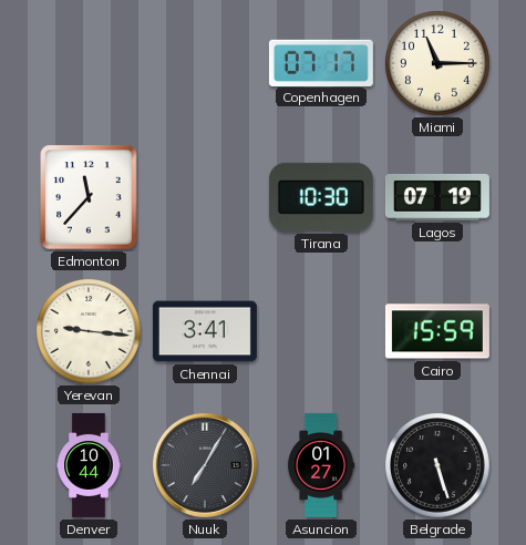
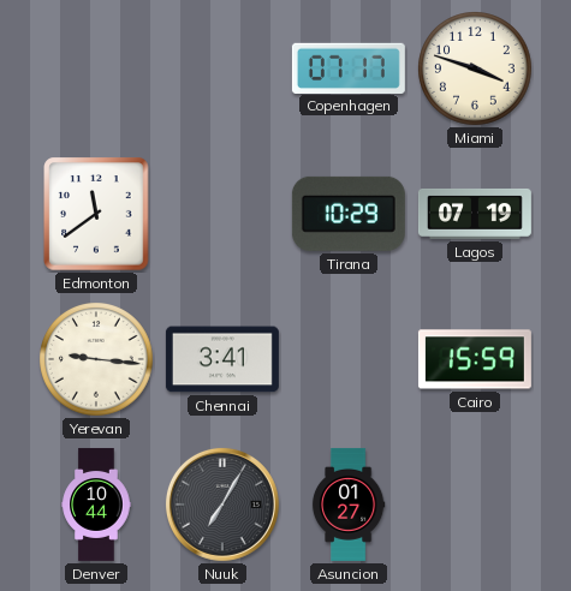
Miami: 11:15 -> 3:48 (476, 70)
Edmonton: 11:37 -> 11:39 (96, 214)
Tirana: 10:30 -> 10:29 (349, 214)
Belgrade: 5:27 -> none (439, 466)
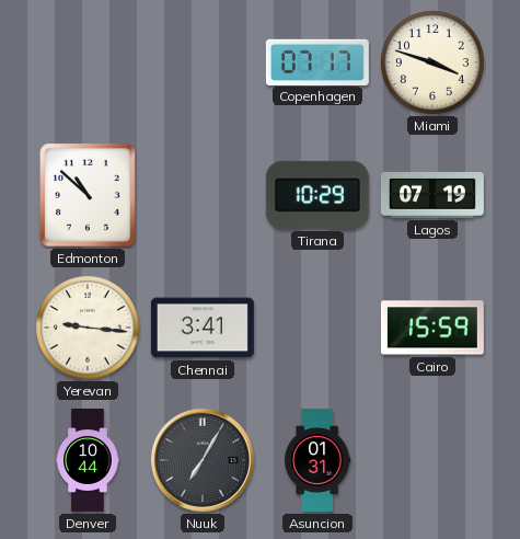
Edmonton: 11:39 -> 10:52 (88, 195)
Asuncion: 01:27 -> 01:31 (317, 460)
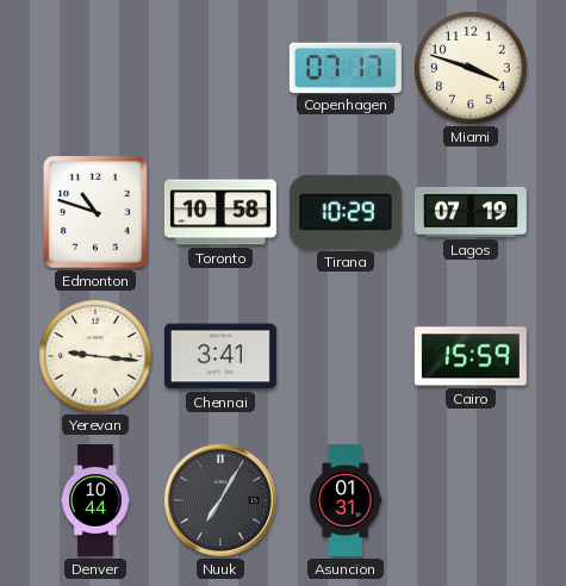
Edmonton: 10:52 -> 10:48 (95, 212)
Toronto: none -> 10:58 (220, 212)
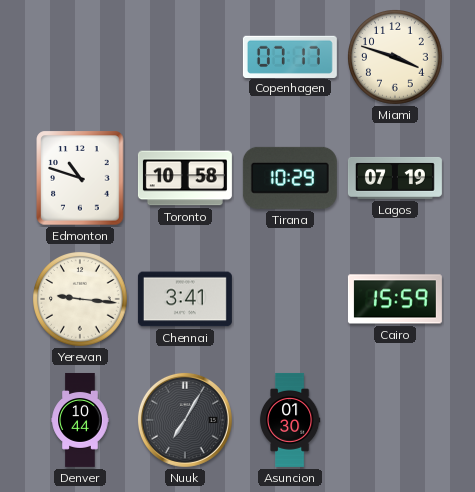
Asuncion: 01:31 -> 01:30 (290, 420)
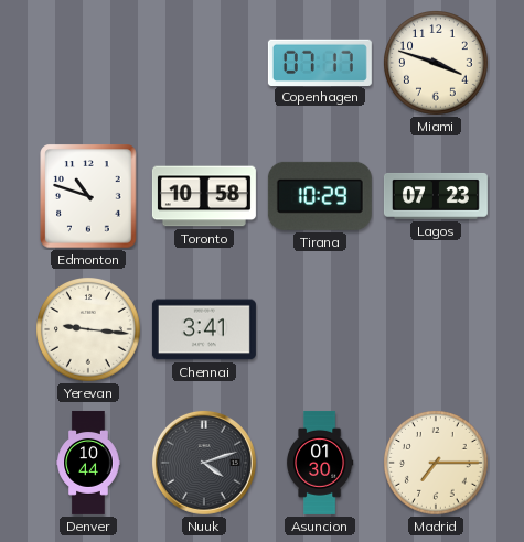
Lagos: 07:19 -> 07:23 (436, 196)
Cairo: 15:59 -> none (395, 299)
Nuuk: 7:05 -> 4:12 (204, 463)
Madrid: none -> 7:15 (437, 464)
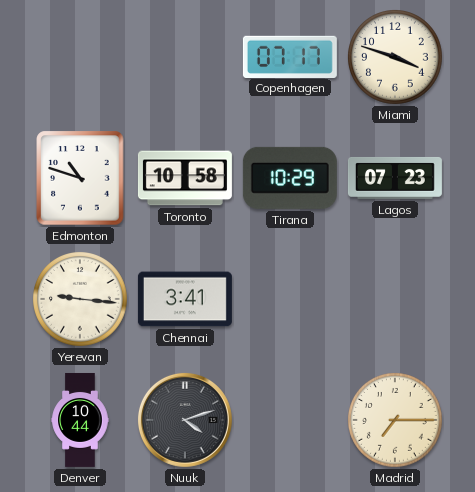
Asuncion: 01:30 -> none (320, 463)
